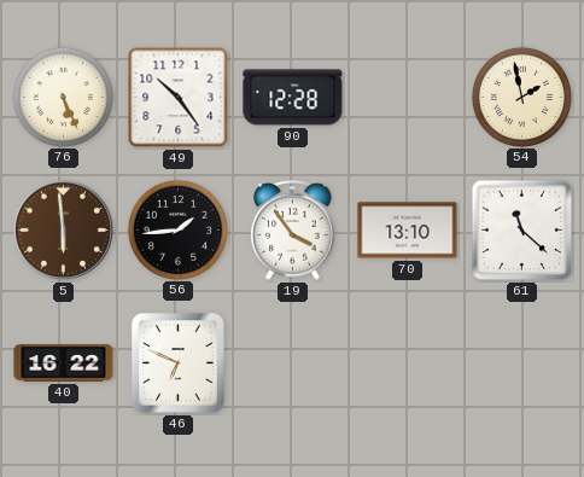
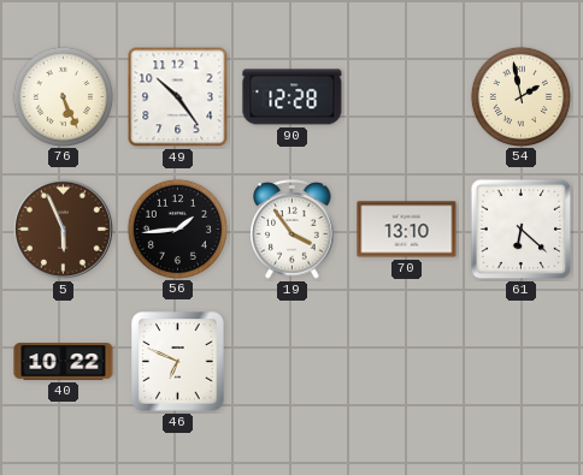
5: 5:59 -> 5:56 (63, 228)
61: 11:22 -> 6:22 (522, 230)
40: 16:22 -> 10:22 (64, 362)
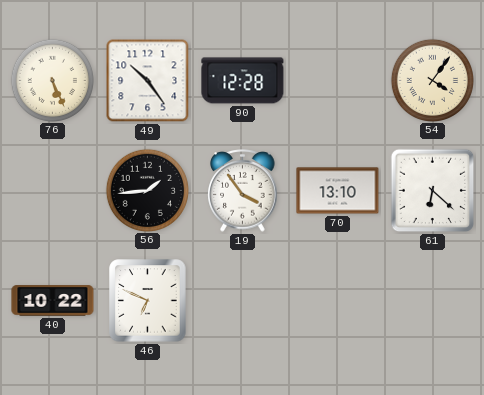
54: 1:58 -> 4:06 (432, 80)
5: 5:56 -> none (63, 228)
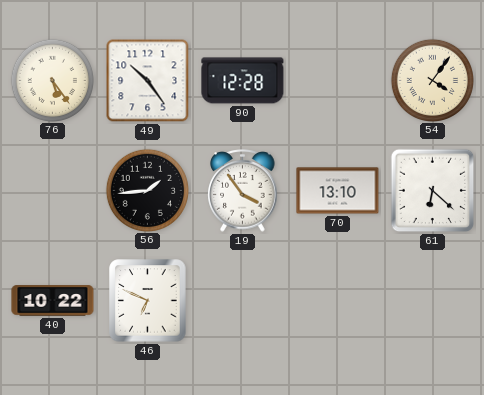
76: 5:26 -> 5:24 (52, 80)
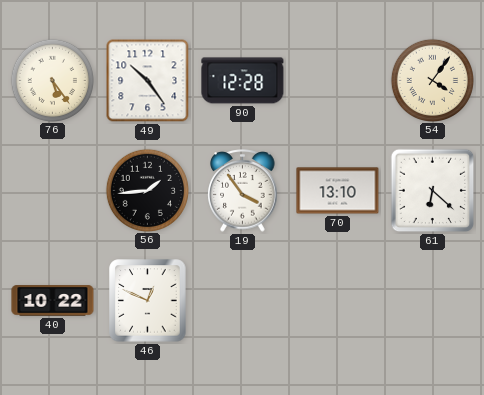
46: 6:49 -> 12:49 (148, 301)
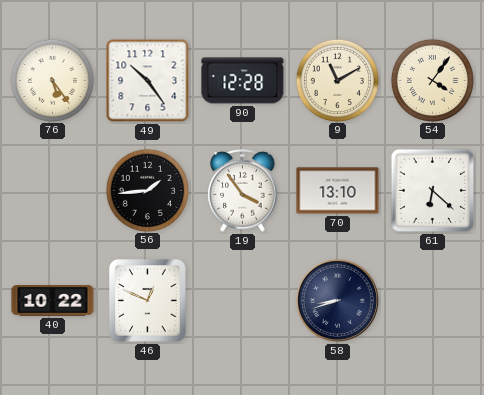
9: none -> 11:10 (337, 80)
58: none -> 8:42 (337, 300)
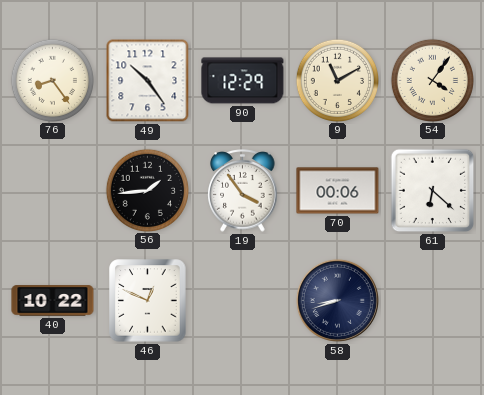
76: 5:24 -> 8:24 (52, 80)
90: 12:28 -> 12:29 (243, 81)
70: 13:10 -> 00:06 (338, 191)
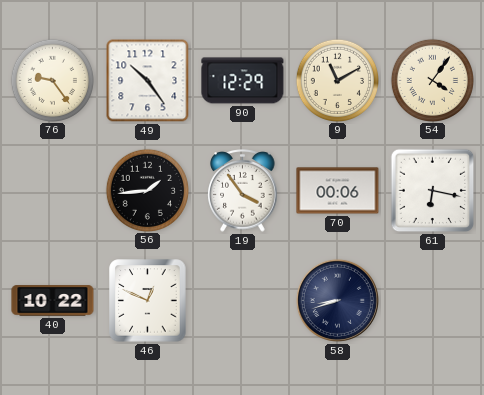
76: 8:24 -> 9:24 (52, 80)
61: 6:22 -> 6:17 (433, 191)
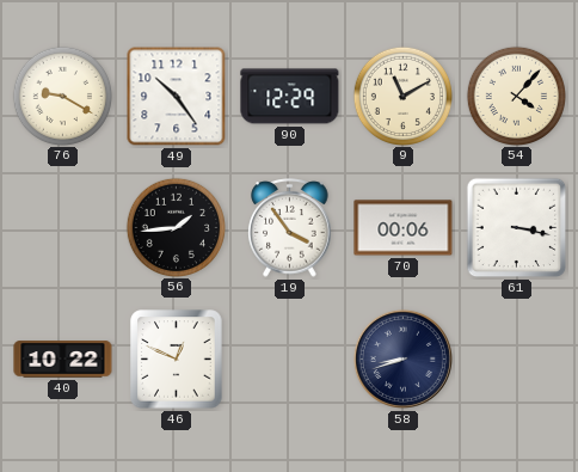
76: 9:24 -> 9:20 (62, 96)
54: 4:06 -> 4:07 (516, 96)
61: 6:17 -> 3:17 (517, 228)
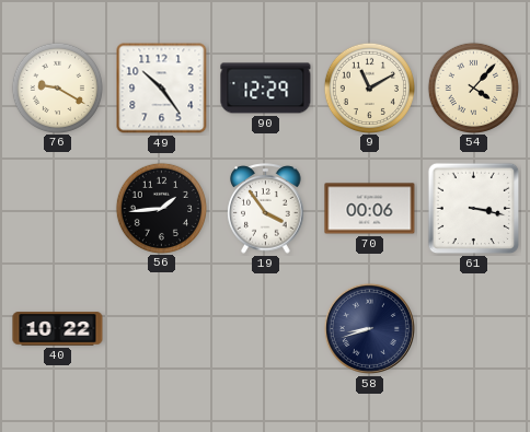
46: 12:49 -> none (177, 360)
